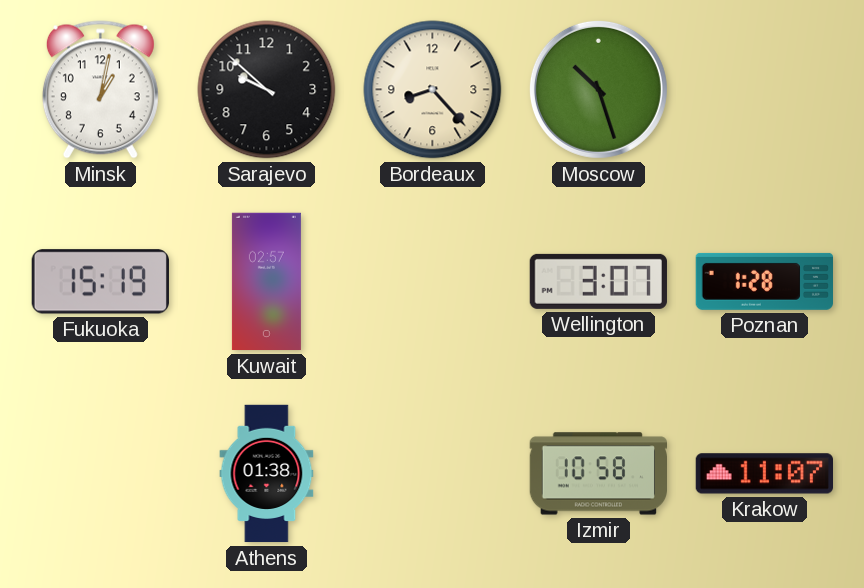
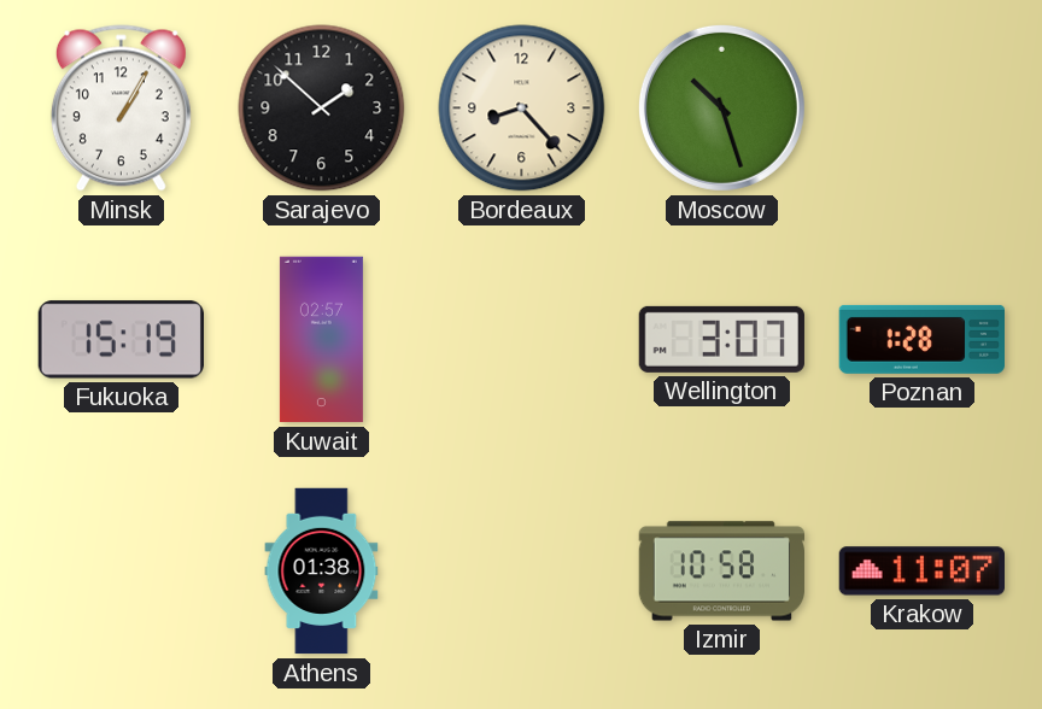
Minsk: 1:02 -> 1:05 (121, 109)
Sarajevo: 9:52 -> 1:52 (322, 109)
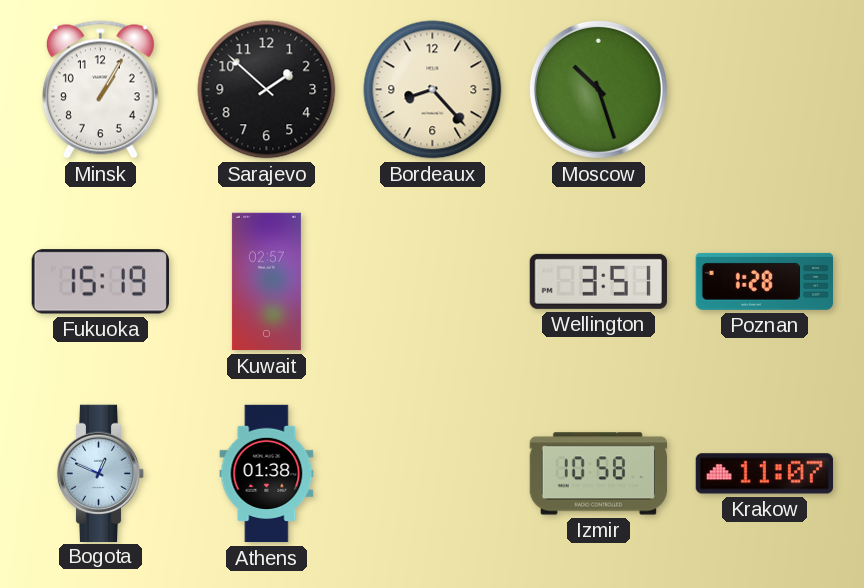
Wellington: 3:07 -> 3:51 (598, 281)
Bogota: none -> 12:49 (101, 473)
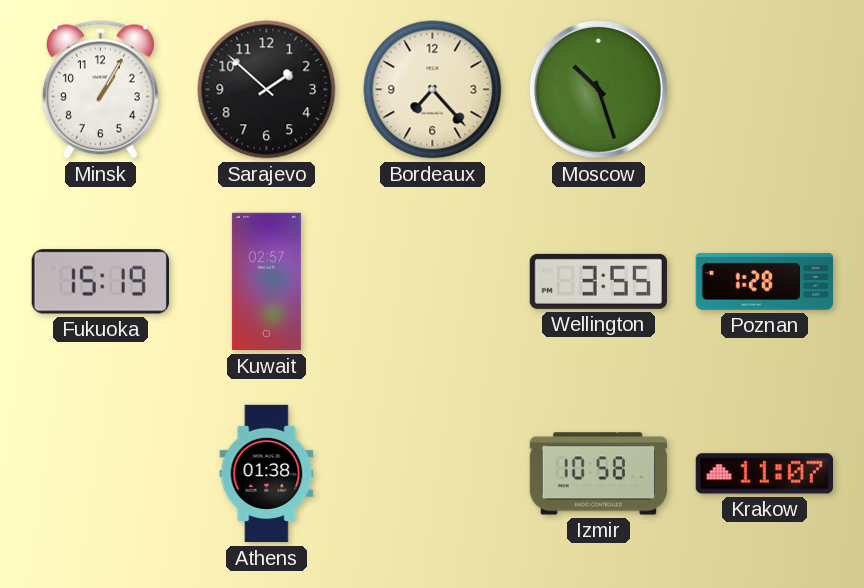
Bordeaux: 8:23 -> 7:23 (433, 90)
Wellington: 3:51 -> 3:55 (598, 281)
Bogota: 12:49 -> none (101, 473)
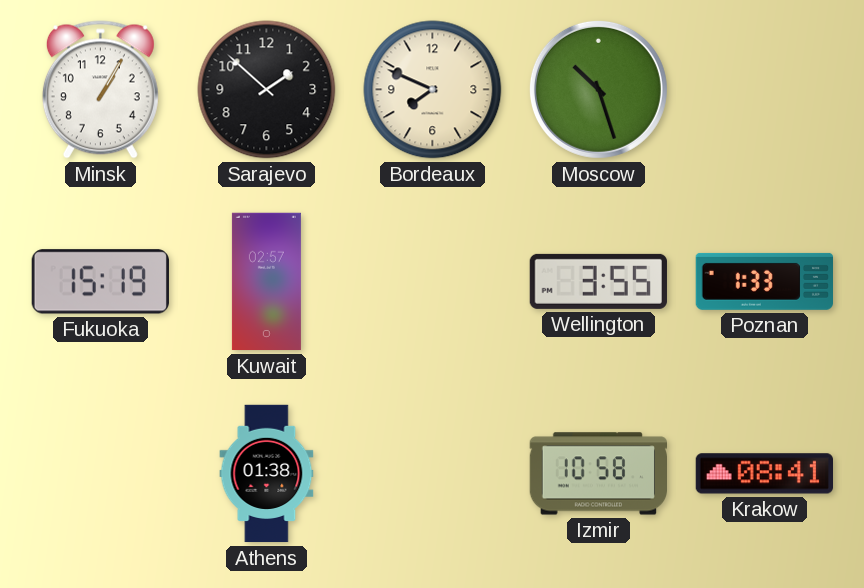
Bordeaux: 7:23 -> 7:49 (433, 90)
Poznan: 1:28 -> 1:33 (764, 281)
Krakow: 11:07 -> 08:41 (764, 474)
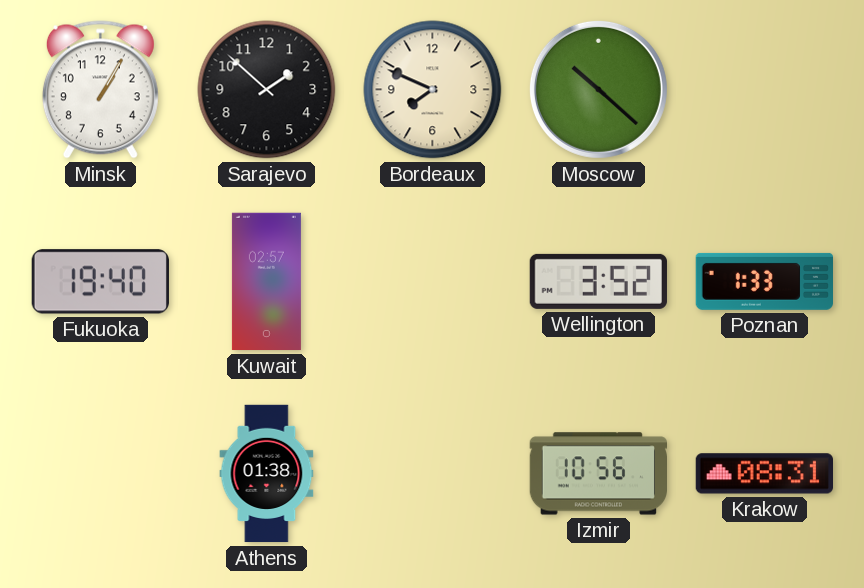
Moscow: 10:27 -> 10:22 (598, 89)
Fukuoka: 15:19 -> 19:40 (100, 282)
Wellington: 3:55 -> 3:52 (598, 281)
Izmir: 10:58 -> 10:56 (598, 474)
Krakow: 08:41 -> 08:31 (764, 474)
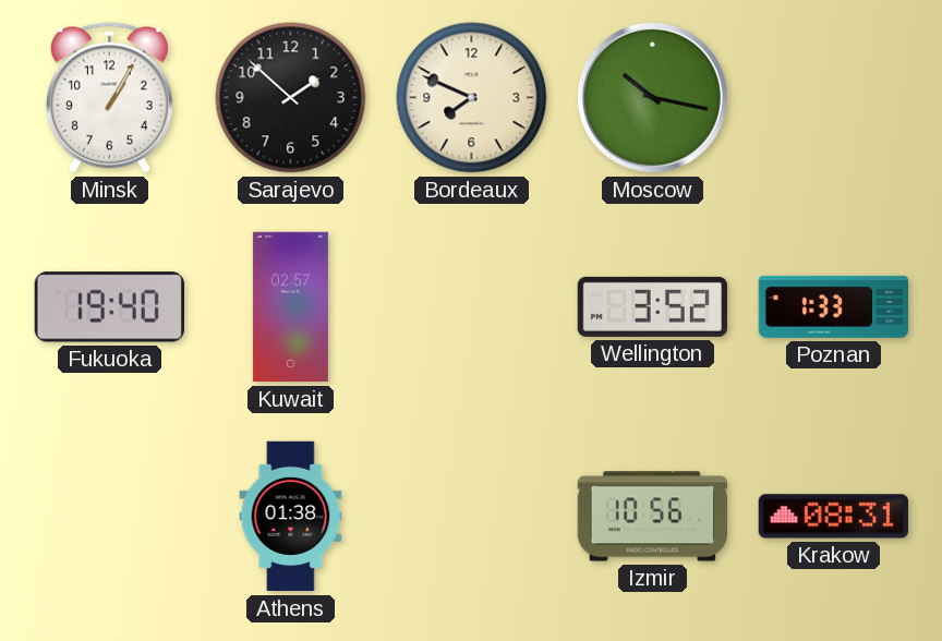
Moscow: 10:22 -> 10:17 (652, 97)
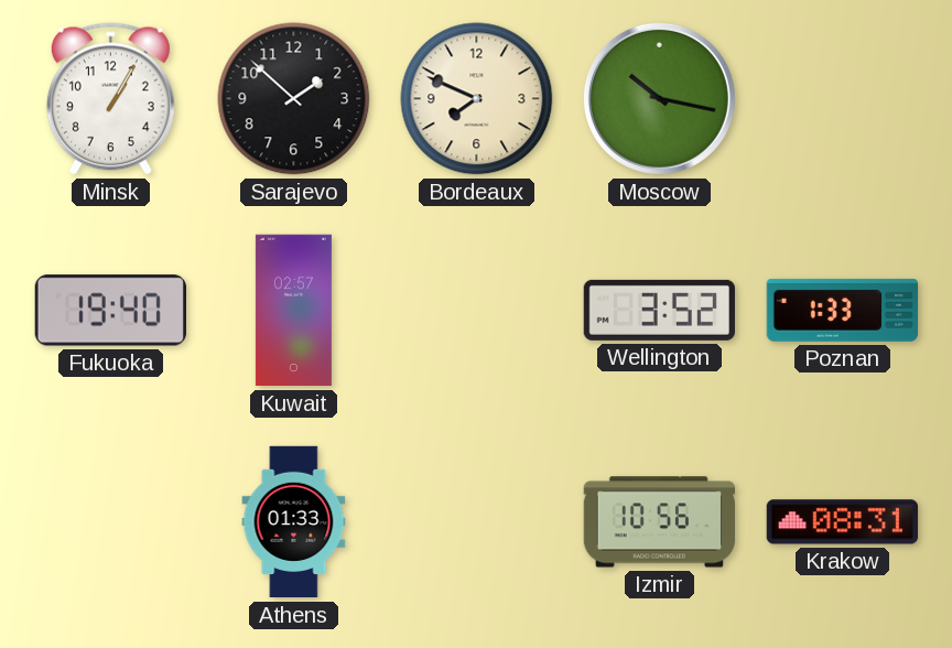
Athens: 01:38 -> 01:33 (294, 522)
